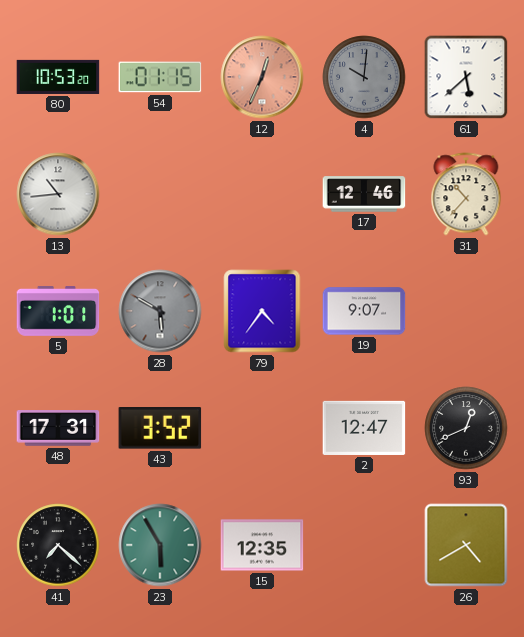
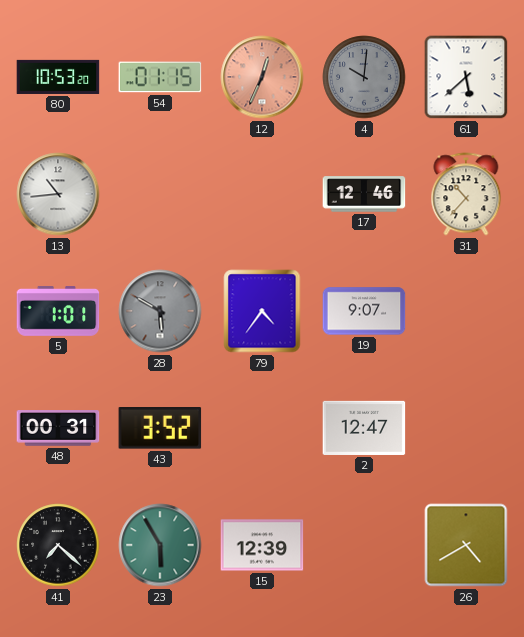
48: 17:31 -> 00:31 (58, 428)
93: 12:41 -> none (466, 428)
15: 12:35 -> 12:39 (262, 545)
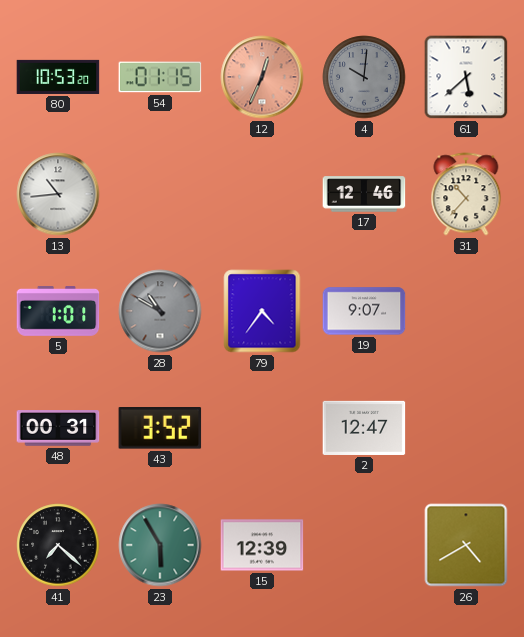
28: 5:50 -> 10:50 (160, 311)
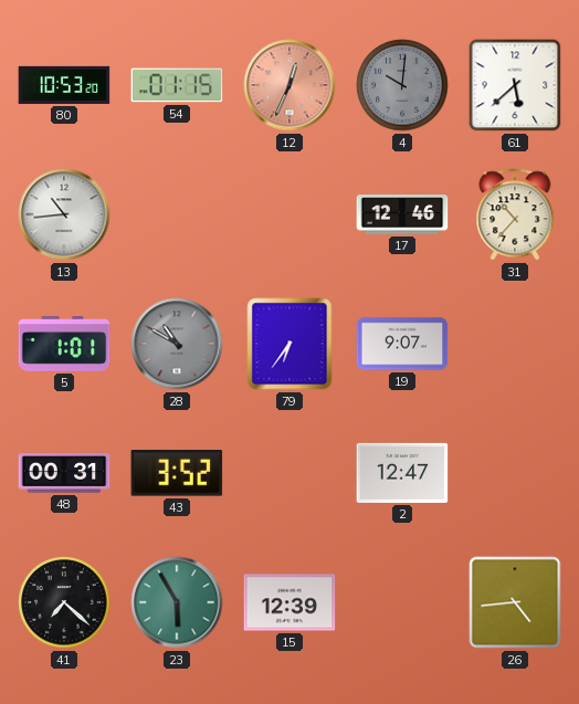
79: 4:36 -> 6:36 (289, 344)
26: 4:40 -> 4:44 (515, 602)
